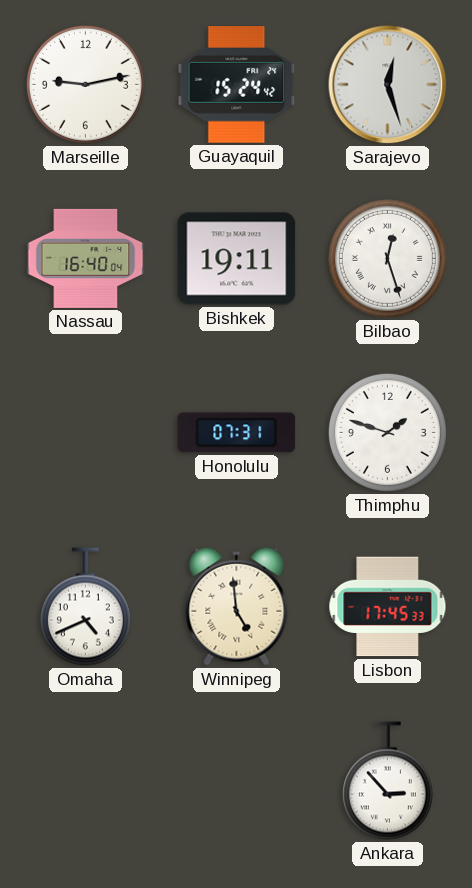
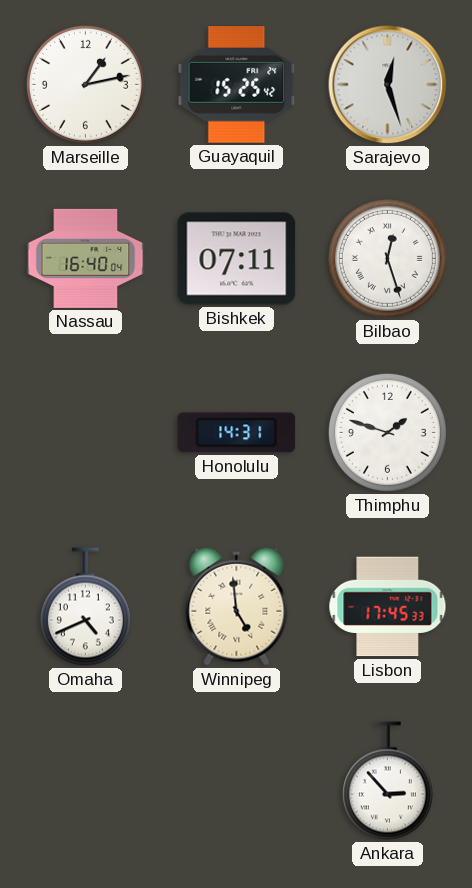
Marseille: 9:13 -> 1:13 (85, 84)
Guayaquil: 15:24 -> 15:25 (237, 85)
Bishkek: 19:11 -> 07:11 (237, 259)
Honolulu: 07:31 -> 14:31 (237, 433)
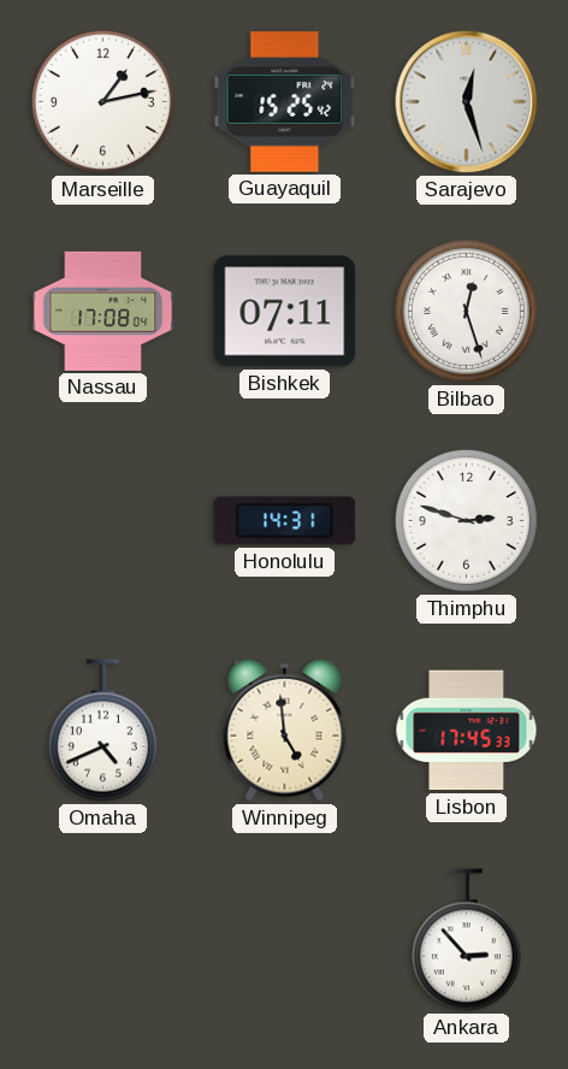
Nassau: 16:40 -> 17:08 (103, 311)
Thimphu: 1:48 -> 2:48 (466, 520)
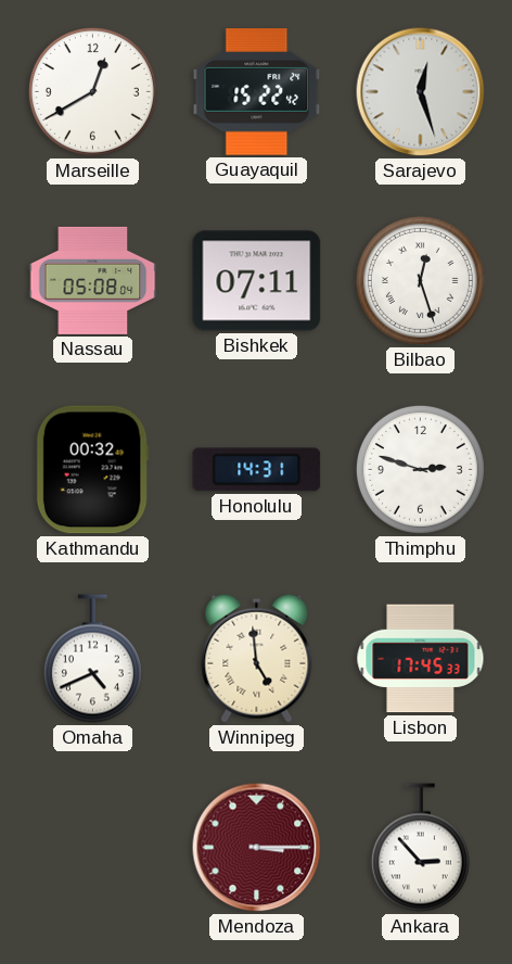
Marseille: 1:13 -> 12:40 (92, 91)
Guayaquil: 15:25 -> 15:22 (257, 92)
Nassau: 17:08 -> 05:08 (93, 280)
Kathmandu: none -> 00:32 (92, 470)
Mendoza: none -> 3:15 (257, 848)
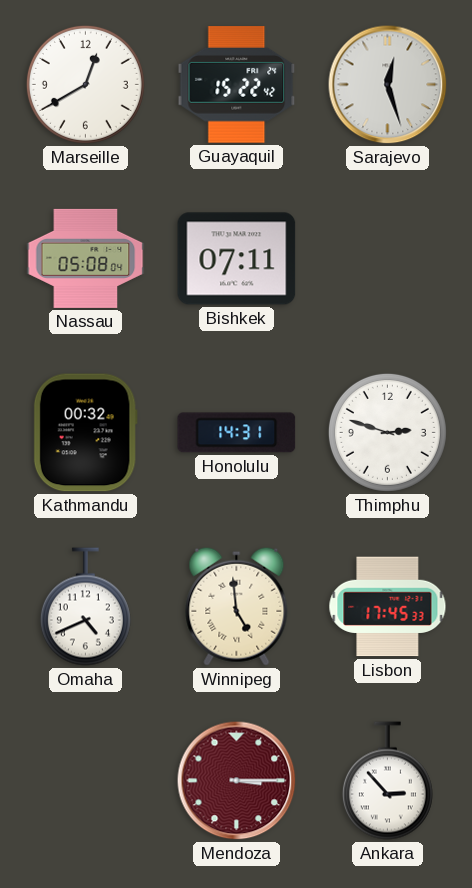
Bilbao: 12:27 -> none (420, 280)
